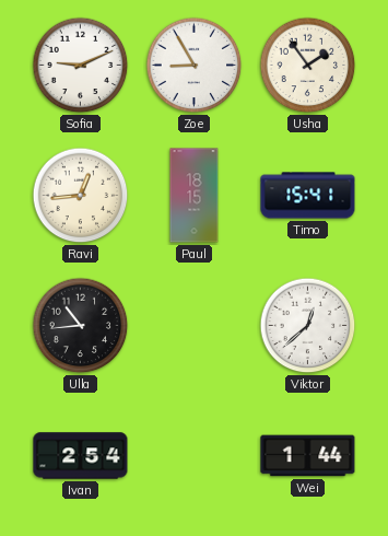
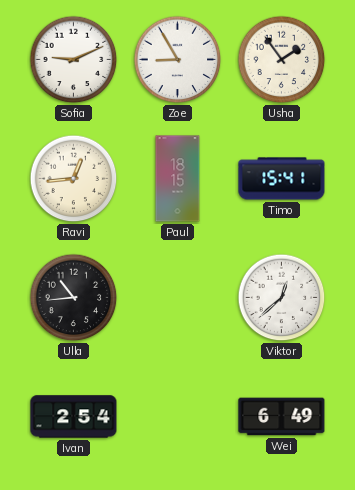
Wei: 1:44 -> 6:49 (282, 417)
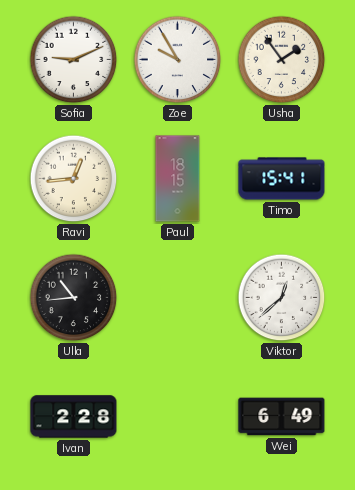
Zoe: 8:55 -> 9:55 (178, 60)
Ivan: 2:54 -> 2:28 (74, 417)
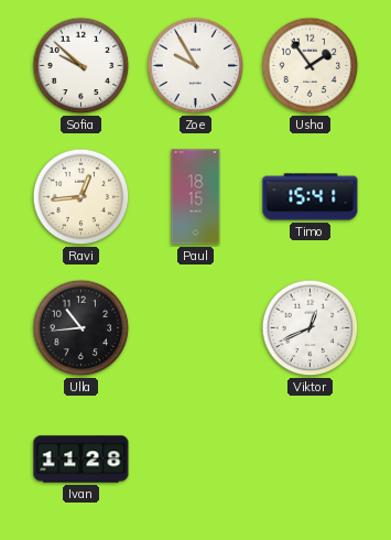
Sofia: 9:11 -> 9:52 (82, 66)
Viktor: 12:38 -> 12:41 (311, 328)
Ivan: 2:28 -> 11:28 (82, 460)
Wei: 6:49 -> none (282, 417)
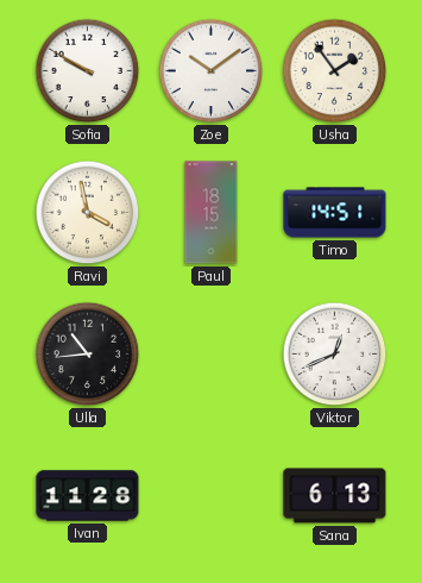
Sofia: 9:52 -> 9:50 (88, 71)
Zoe: 9:55 -> 10:09 (212, 71)
Ravi: 12:44 -> 3:58 (88, 213)
Timo: 15:41 -> 14:51 (335, 213)
Sana: none -> 6:13 (335, 496)
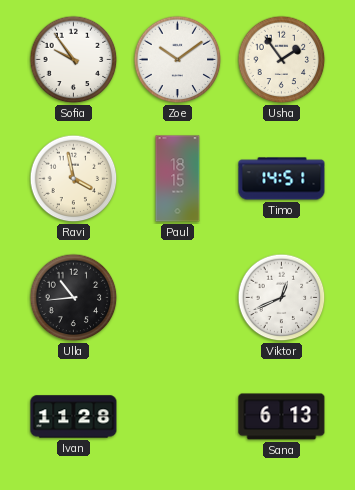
Sofia: 9:50 -> 9:54 (74, 60)
